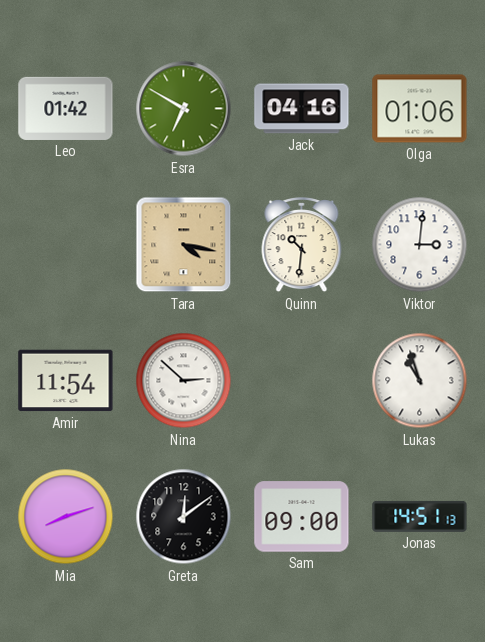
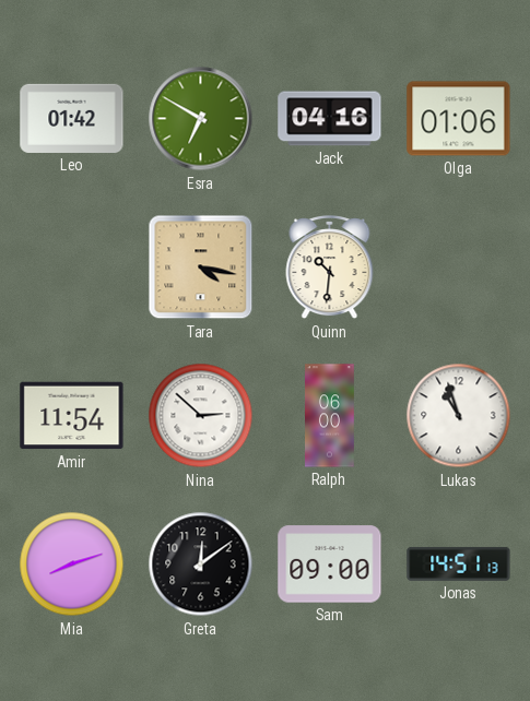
Viktor: 3:01 -> none (420, 245)
Ralph: none -> 06:00 (330, 416)
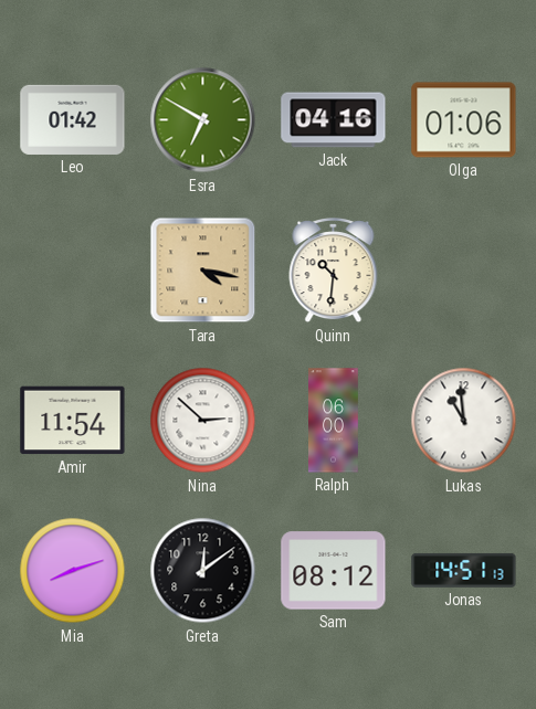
Lukas: 10:57 -> 10:59 (464, 421)
Sam: 09:00 -> 08:12 (334, 571)
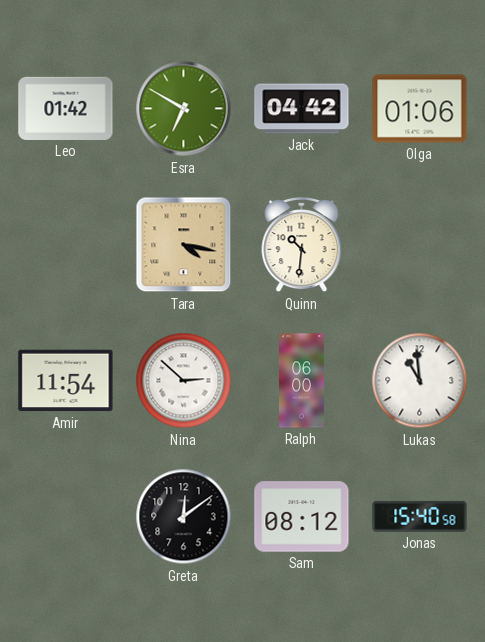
Jack: 04:16 -> 04:42 (302, 109)
Mia: 8:12 -> none (73, 571)
Jonas: 14:51 -> 15:40 (420, 516)
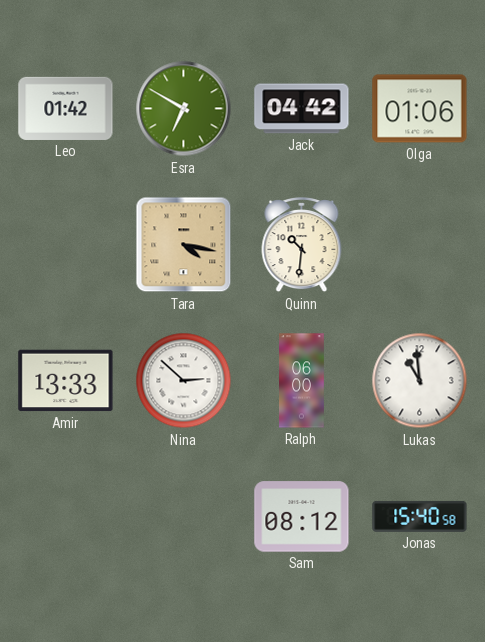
Amir: 11:54 -> 13:33 (66, 381)
Greta: 12:09 -> none (184, 517)
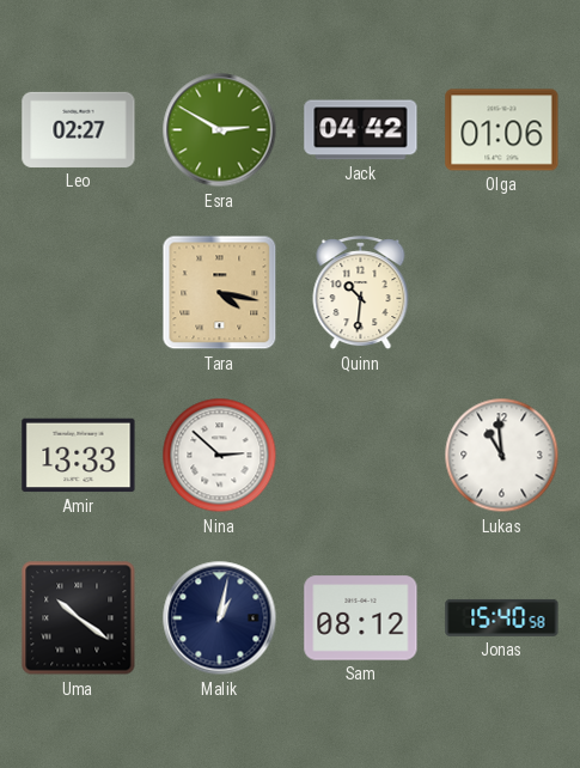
Leo: 01:42 -> 02:27 (79, 129)
Esra: 6:50 -> 2:50 (220, 130)
Ralph: 06:00 -> none (302, 381)
Uma: none -> 10:21 (79, 618)
Malik: none -> 1:02 (220, 618)
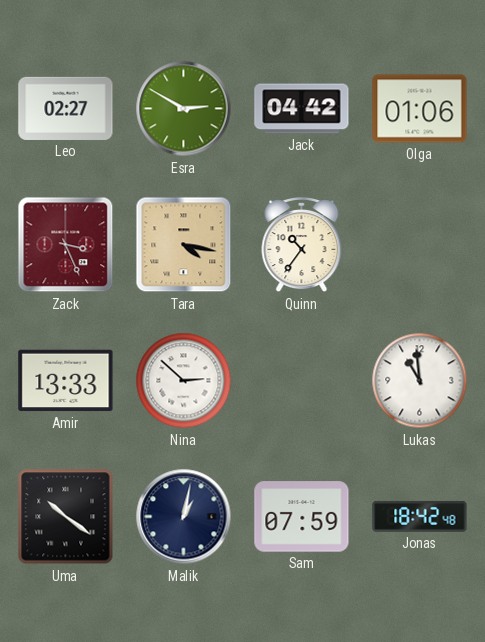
Zack: none -> 3:26 (66, 245)
Quinn: 10:31 -> 10:36 (302, 246)
Sam: 08:12 -> 07:59 (302, 517)
Jonas: 15:40 -> 18:42 (420, 516)
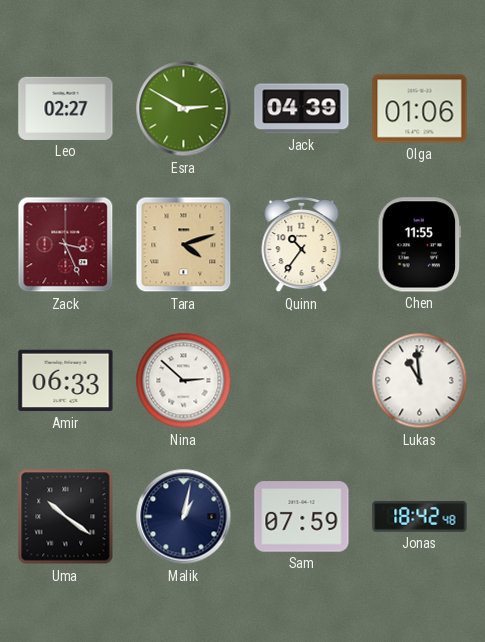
Jack: 04:42 -> 04:39 (302, 109)
Tara: 4:17 -> 4:12 (184, 245)
Chen: none -> 11:55 (420, 245)
Amir: 13:33 -> 06:33 (66, 381)
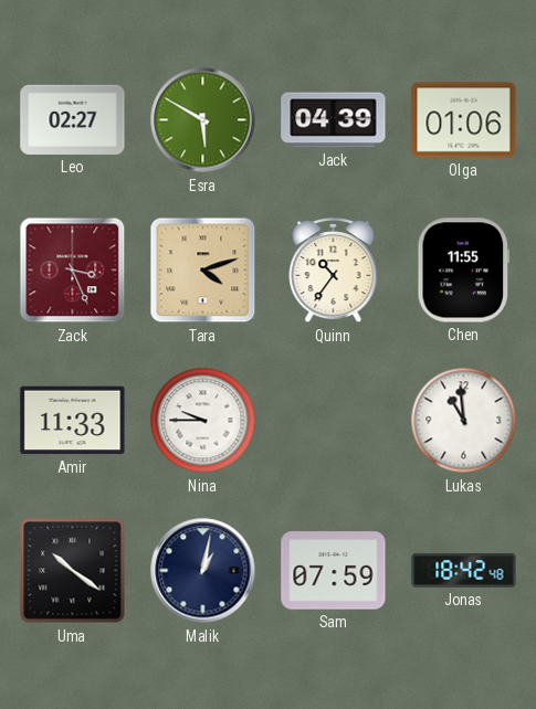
Esra: 2:50 -> 5:50 (203, 120)
Amir: 06:33 -> 11:33 (73, 421)
Nina: 2:52 -> 9:45 (203, 421)
